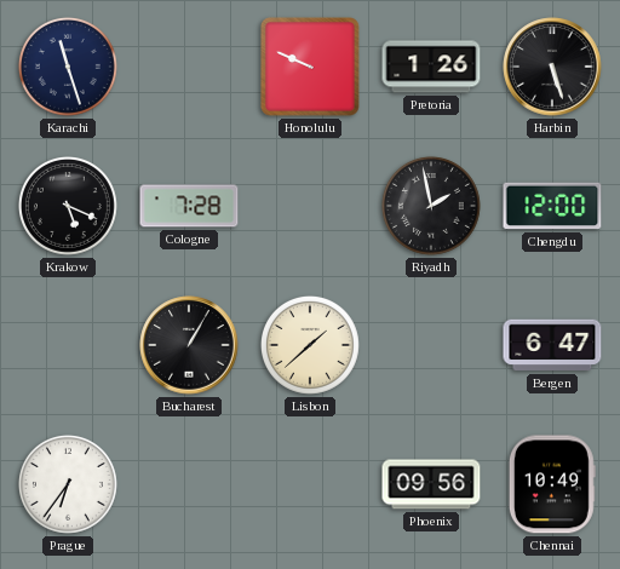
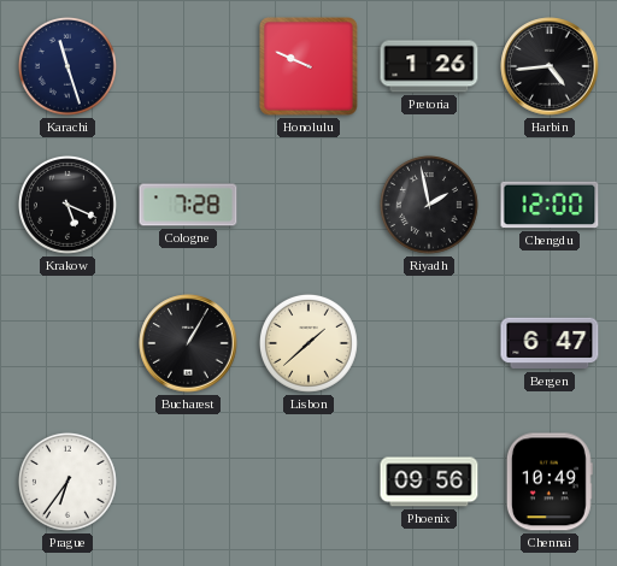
Harbin: 5:27 -> 4:44 (550, 66)
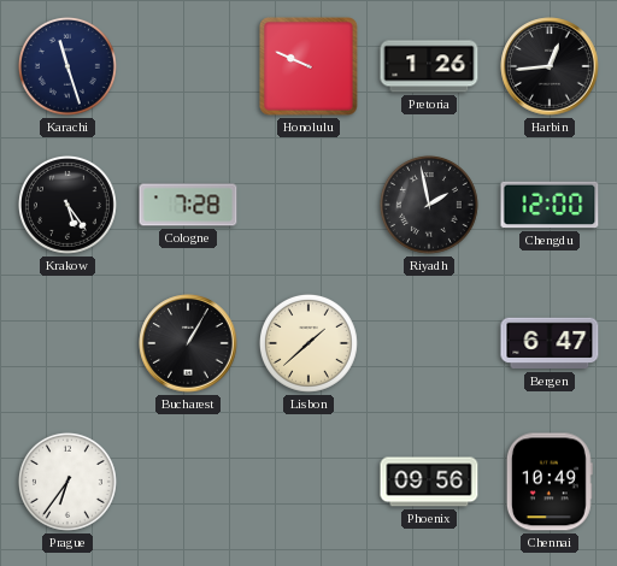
Harbin: 4:44 -> 12:44 (550, 66)
Krakow: 5:19 -> 5:24 (67, 205)
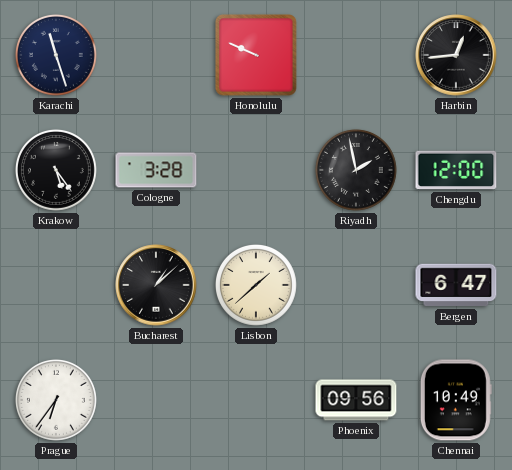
Pretoria: 1:26 -> none (429, 66)
Cologne: 7:28 -> 3:28 (156, 170)
Bucharest: 1:05 -> 1:08 (156, 285)
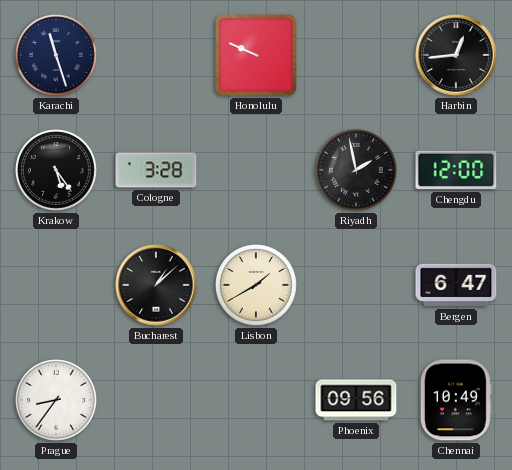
Lisbon: 1:38 -> 1:40 (256, 285)
Prague: 6:36 -> 8:36 (56, 400)
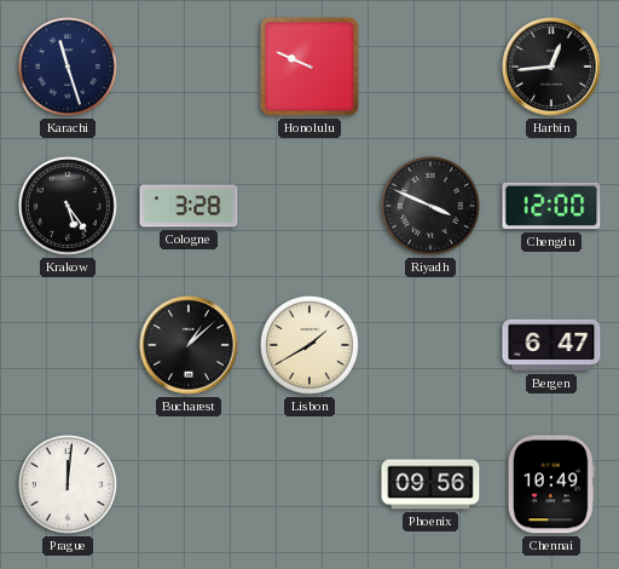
Riyadh: 1:58 -> 3:49 (430, 206)
Prague: 8:36 -> 12:01 (68, 484)
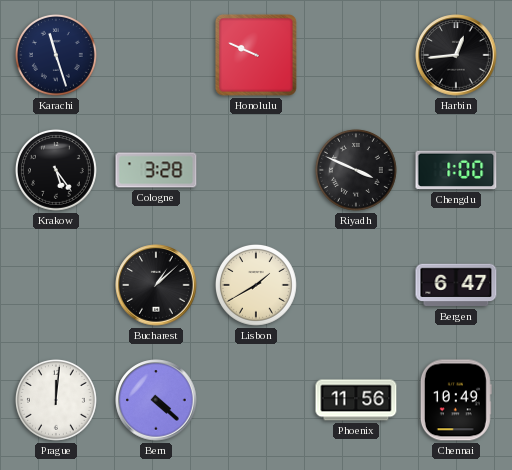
Chengdu: 12:00 -> 1:00 (456, 170)
Bern: none -> 4:22 (156, 400)
Phoenix: 09:56 -> 11:56 (356, 400)
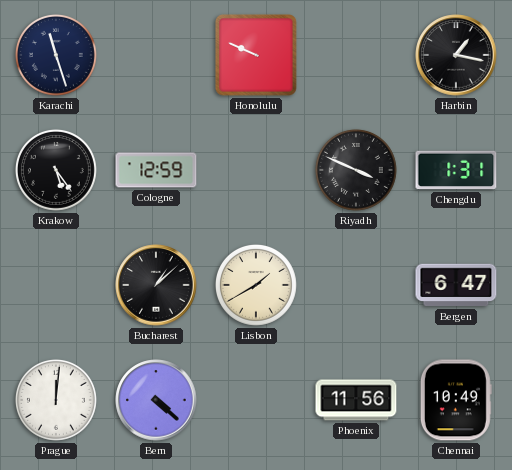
Harbin: 12:44 -> 1:17 (456, 55)
Cologne: 3:28 -> 12:59 (156, 170)
Chengdu: 1:00 -> 1:31 (456, 170)
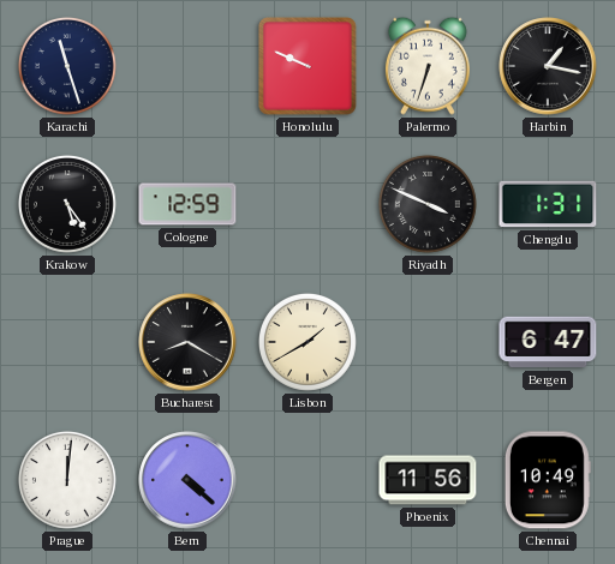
Palermo: none -> 6:33 (428, 66)
Bucharest: 1:08 -> 8:20 (187, 342)
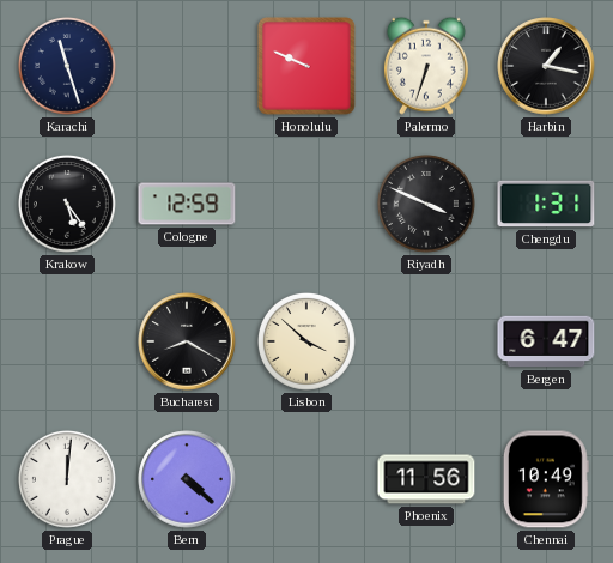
Lisbon: 1:40 -> 3:52 (306, 341)
